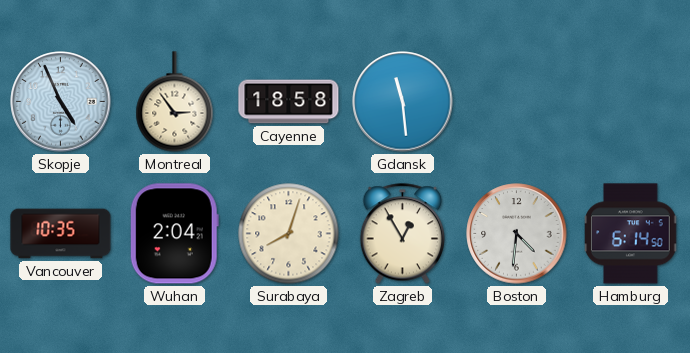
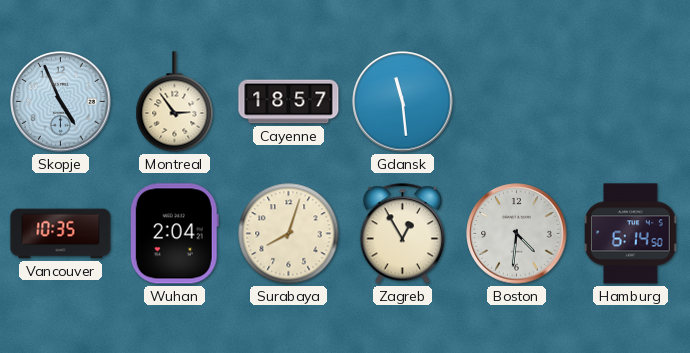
Cayenne: 18:58 -> 18:57 (289, 102)
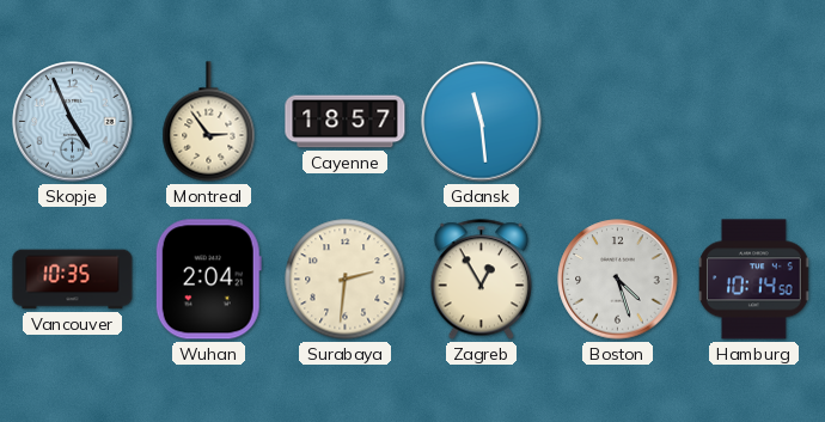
Surabaya: 8:03 -> 2:31 (346, 280)
Boston: 4:31 -> 4:27 (618, 280)
Hamburg: 6:14 -> 10:14 (754, 280)
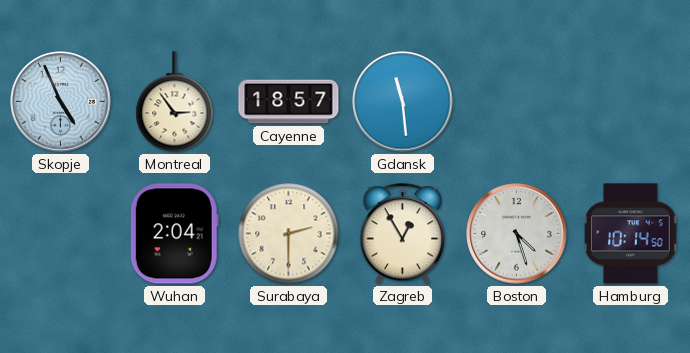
Vancouver: 10:35 -> none (73, 280)
Surabaya: 2:31 -> 2:30 (289, 234)
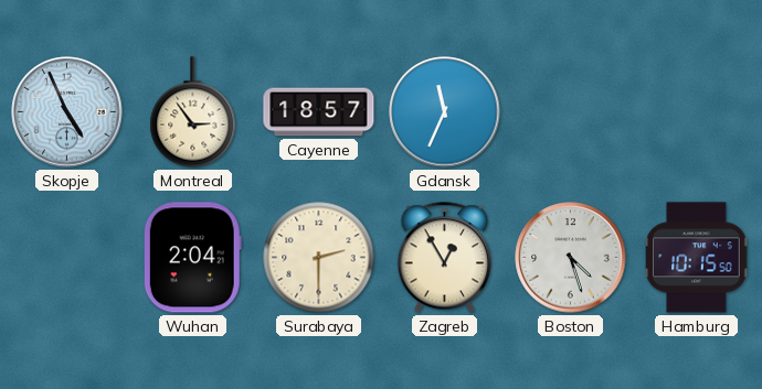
Gdansk: 11:29 -> 11:34 (445, 112)
Hamburg: 10:14 -> 10:15 (697, 258)
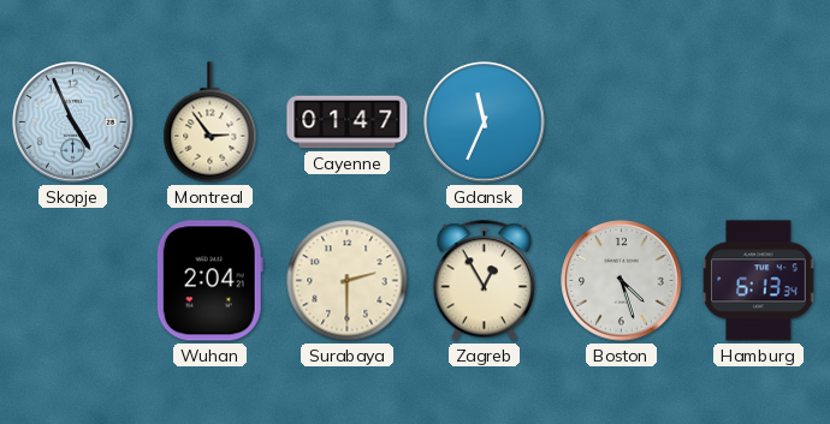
Cayenne: 18:57 -> 01:47 (348, 123)
Hamburg: 10:15 -> 6:13 (759, 281)
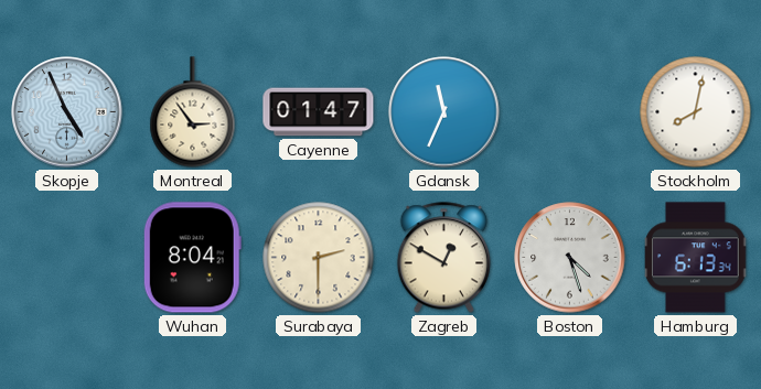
Stockholm: none -> 8:02 (696, 112)
Wuhan: 2:04 -> 8:04 (192, 258)
Zagreb: 12:55 -> 12:50 (444, 258)
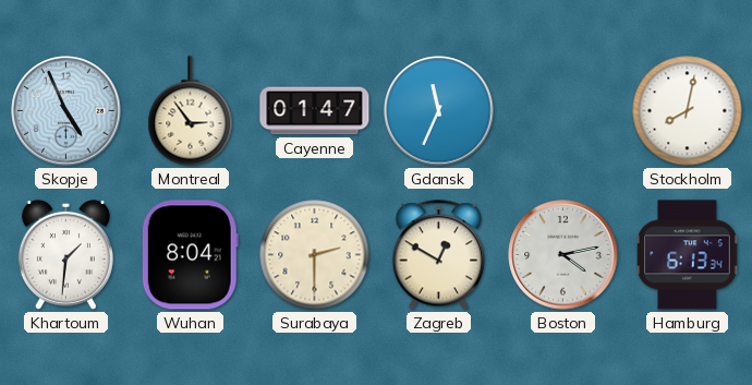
Khartoum: none -> 1:31 (65, 254)
Boston: 4:27 -> 4:13 (563, 255)
